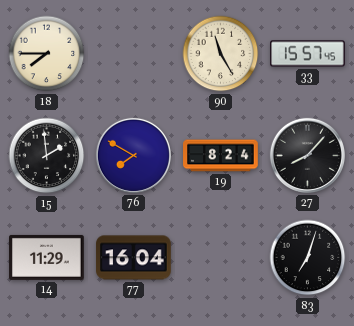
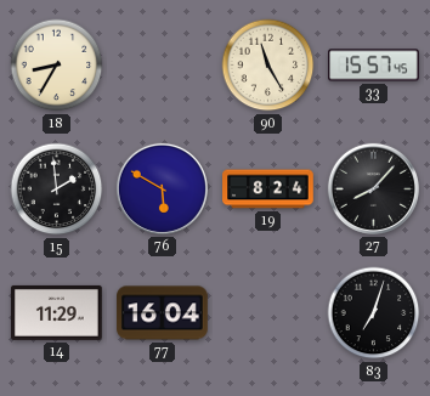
18: 7:45 -> 8:35 (57, 66)
76: 7:50 -> 5:50 (162, 188)
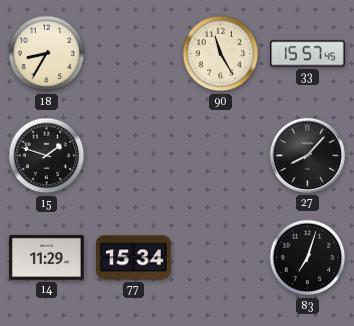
15: 1:59 -> 1:48 (47, 156)
76: 5:50 -> none (162, 188)
19: 8:24 -> none (268, 189)
77: 16:04 -> 15:34 (134, 258)
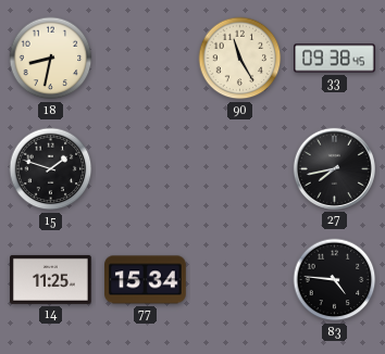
18: 8:35 -> 8:32 (51, 59)
33: 15:57 -> 09:38 (335, 59)
27: 8:07 -> 7:43 (334, 168)
14: 11:29 -> 11:25 (51, 279)
83: 7:03 -> 4:46 (335, 280)
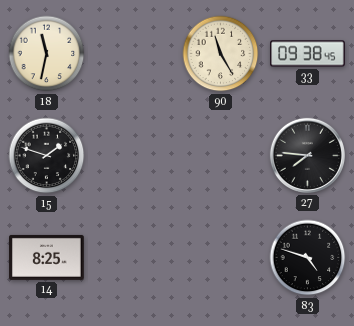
18: 8:32 -> 11:32 (47, 54)
27: 7:43 -> 7:46 (307, 155)
14: 11:25 -> 8:25 (47, 257)
77: 15:34 -> none (146, 280)
83: 4:46 -> 4:48 (308, 258)
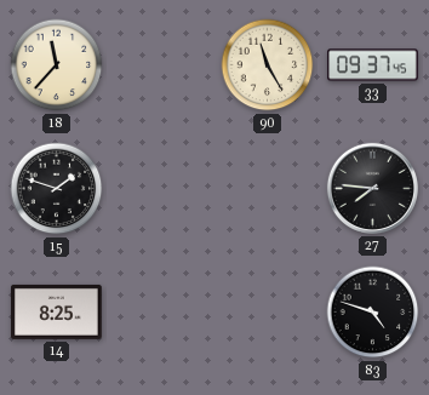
18: 11:32 -> 11:37 (57, 65)
33: 09:38 -> 09:37 (373, 65)
